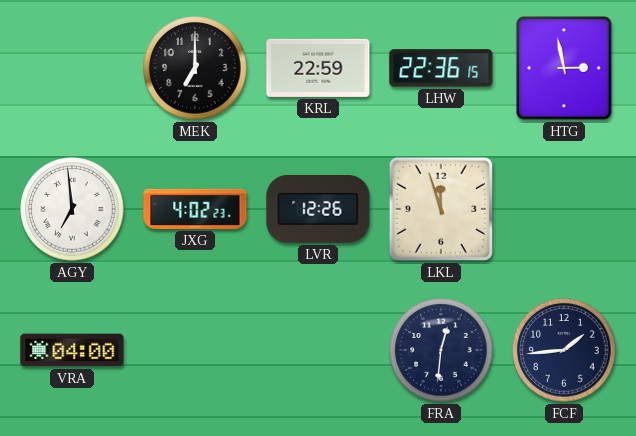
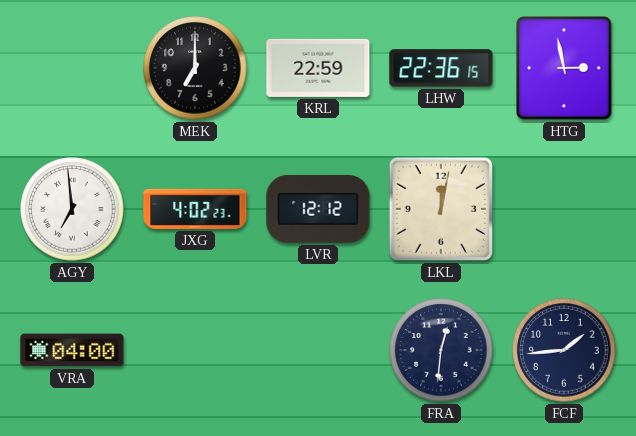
LVR: 12:26 -> 12:12 (318, 209)
LKL: 11:57 -> 12:02 (441, 209)
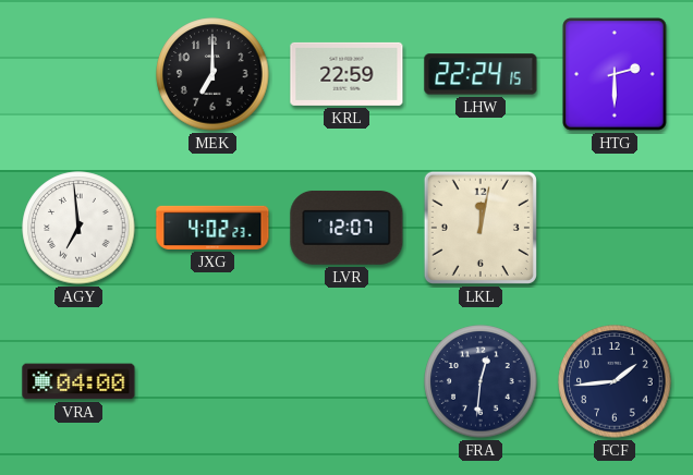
LHW: 22:36 -> 22:24 (481, 74)
HTG: 2:58 -> 2:30 (615, 74)
LVR: 12:12 -> 12:07 (346, 228)
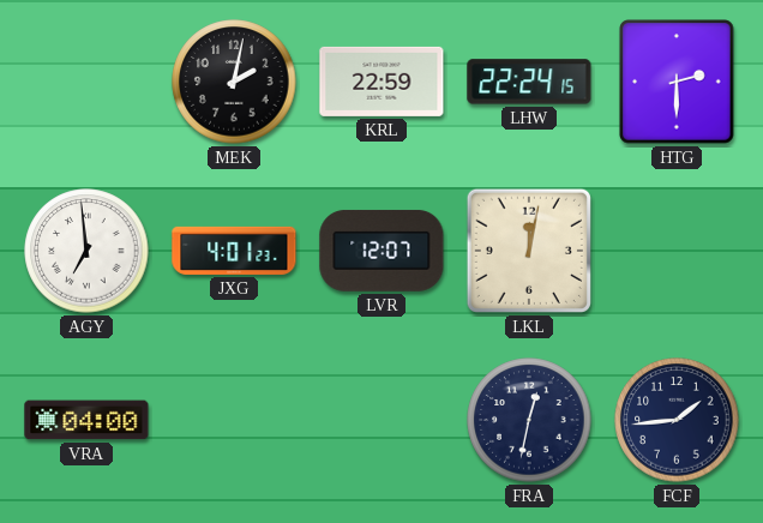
MEK: 7:00 -> 2:02 (234, 82)
JXG: 4:02 -> 4:01 (234, 251)
FRA: 12:31 -> 12:32 (529, 420)
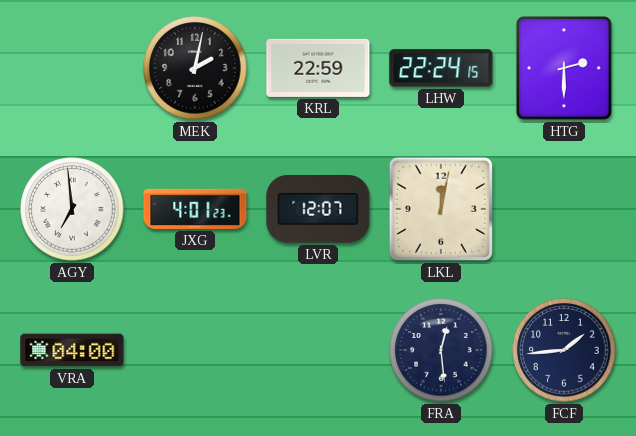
FRA: 12:32 -> 12:29 (441, 350)
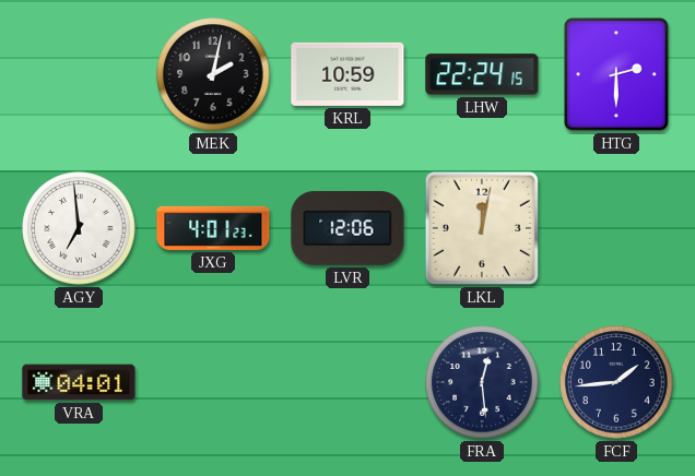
KRL: 22:59 -> 10:59 (347, 74)
LVR: 12:07 -> 12:06 (347, 228)
VRA: 04:00 -> 04:01 (79, 382)
